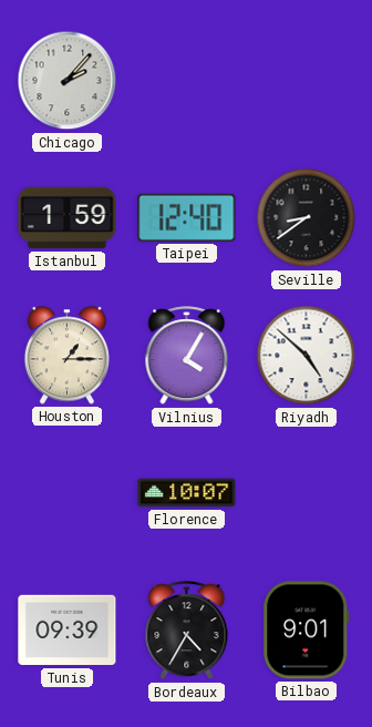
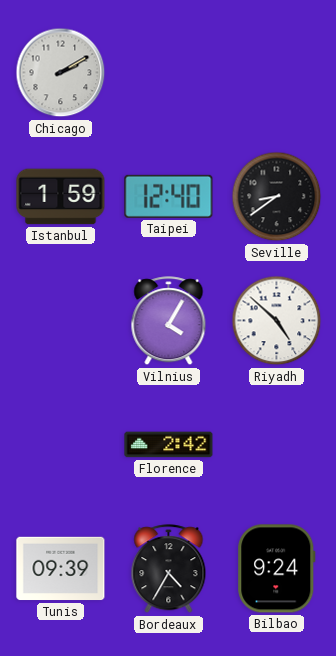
Chicago: 2:07 -> 2:10 (61, 73)
Houston: 1:15 -> none (66, 356)
Florence: 10:07 -> 2:42 (169, 445)
Bilbao: 9:01 -> 9:24 (277, 569)
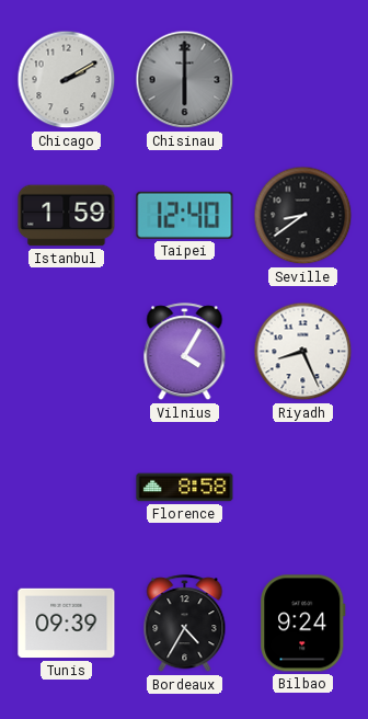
Chisinau: none -> 6:00 (185, 80)
Riyadh: 4:52 -> 8:26 (303, 352)
Florence: 2:42 -> 8:58 (185, 488)
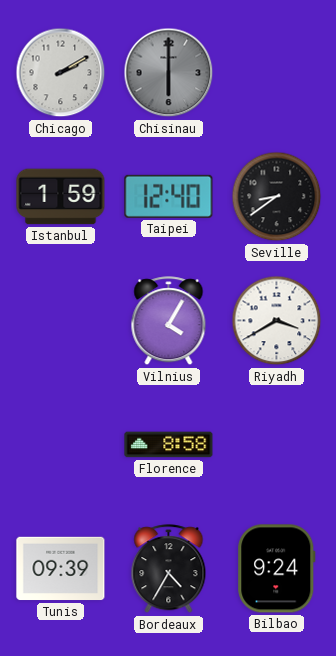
Riyadh: 8:26 -> 3:40 (277, 321)
